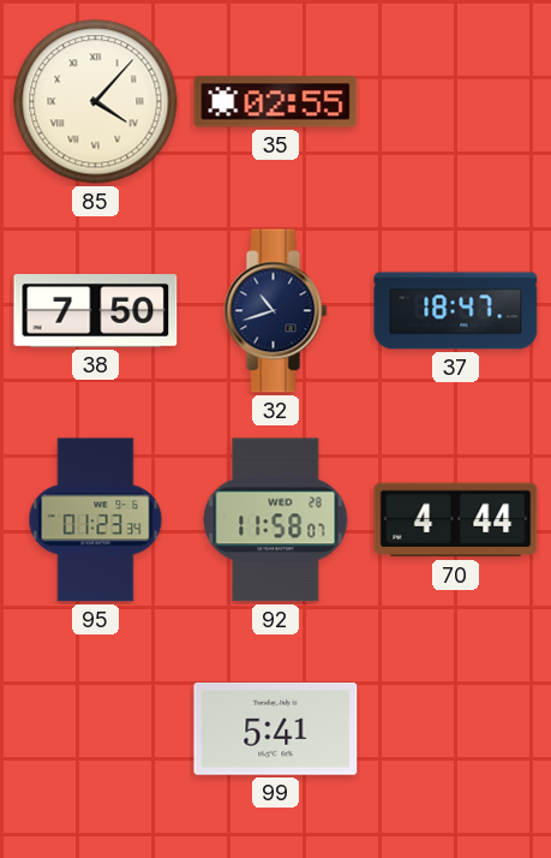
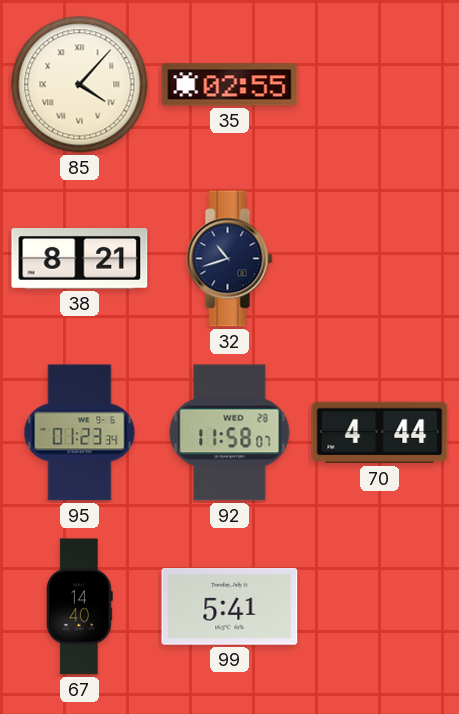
38: 7:50 -> 8:21 (80, 259)
37: 18:47 -> none (456, 311)
67: none -> 14:40 (79, 607)
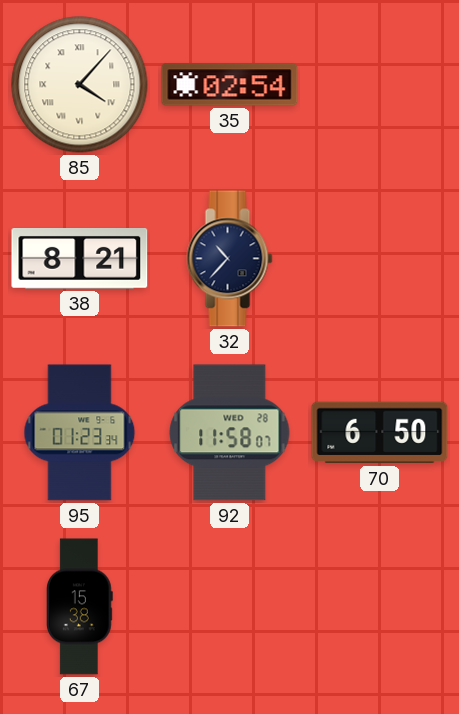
35: 02:55 -> 02:54 (230, 85)
32: 10:42 -> 10:37 (230, 259)
70: 4:44 -> 6:50 (380, 433)
67: 14:40 -> 15:38 (79, 607)
99: 5:41 -> none (230, 606)
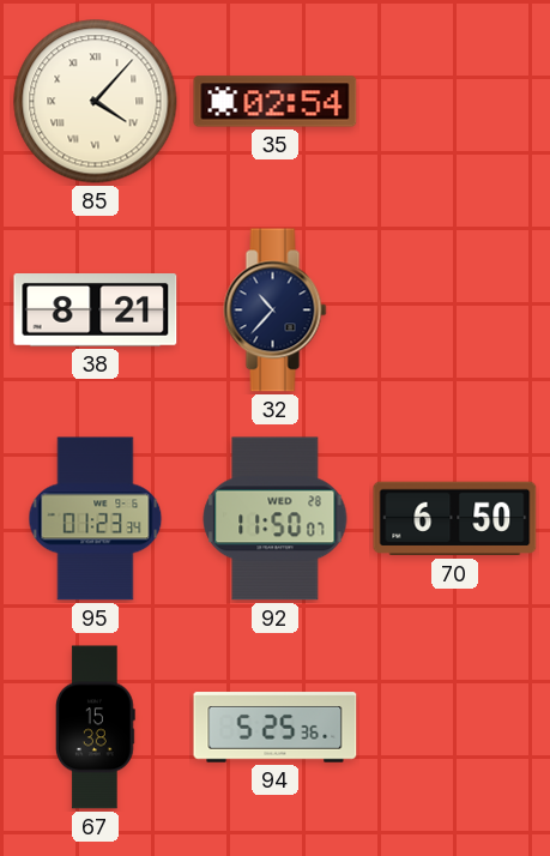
92: 11:58 -> 11:50 (276, 519)
94: none -> 5:25 (276, 728)
